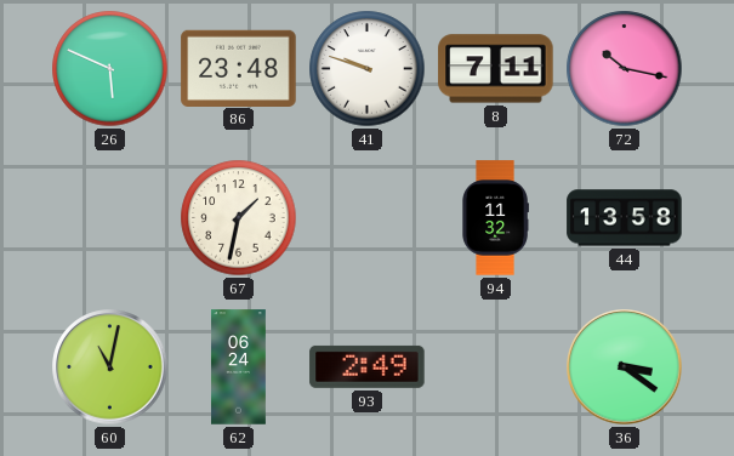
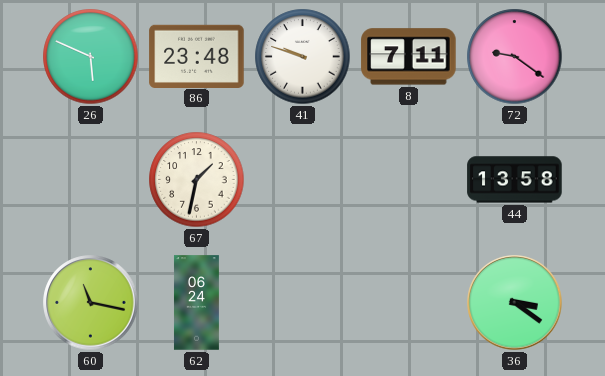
72: 10:17 -> 9:21 (515, 57)
94: 11:32 -> none (495, 218)
60: 11:02 -> 11:17 (91, 303)
93: 2:49 -> none (368, 366)
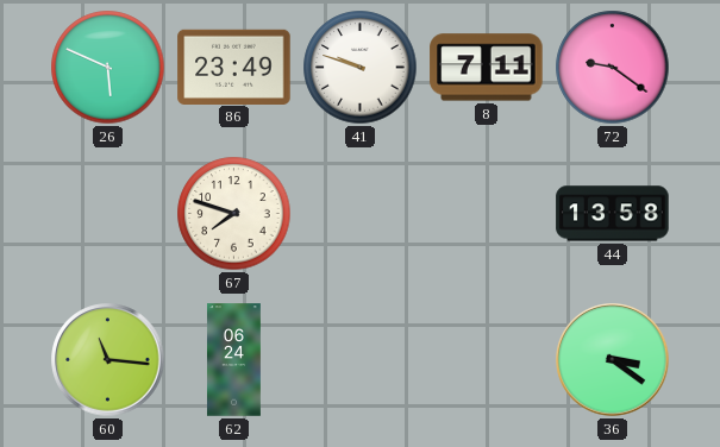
86: 23:48 -> 23:49 (234, 67)
67: 1:32 -> 7:48 (234, 214)
60: 11:17 -> 11:16 (108, 360)
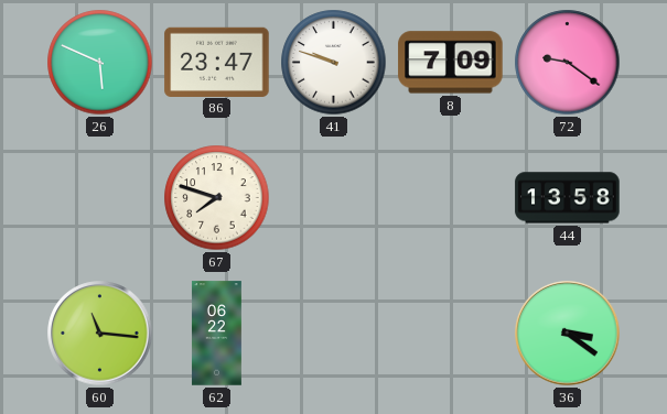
86: 23:49 -> 23:47 (217, 62)
8: 7:11 -> 7:09 (451, 63)
62: 06:24 -> 06:22 (216, 334)
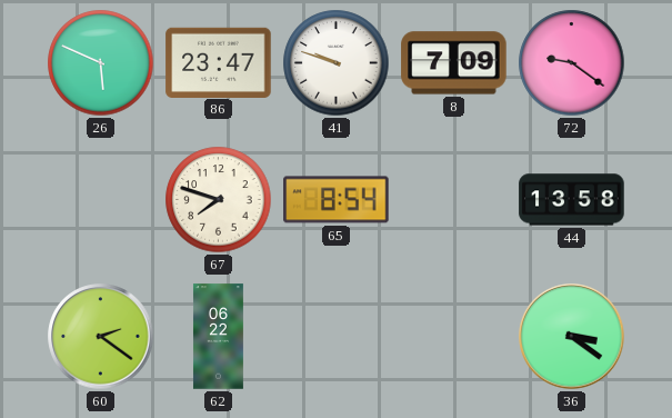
65: none -> 8:54 (337, 200)
60: 11:16 -> 2:21 (101, 337)
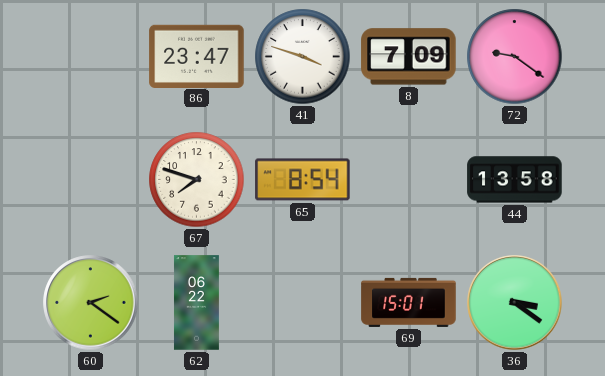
26: 5:49 -> none (101, 63)
41: 9:48 -> 3:48 (303, 57)
69: none -> 15:01 (409, 302)
